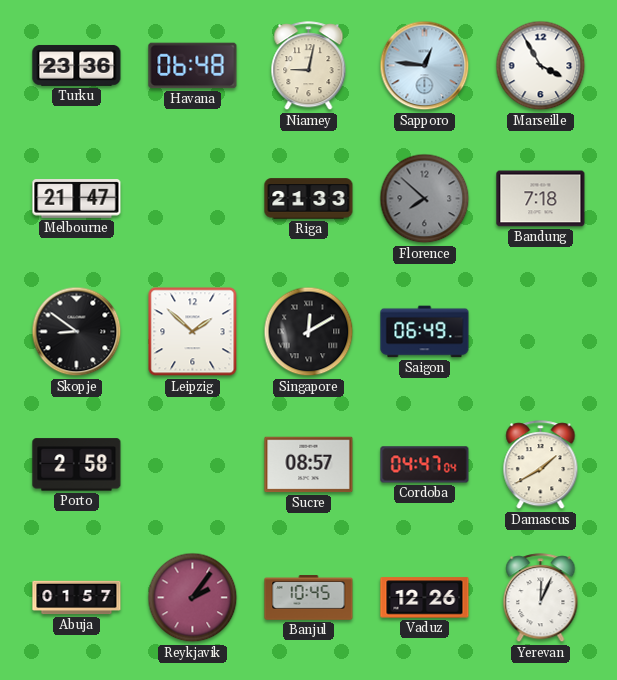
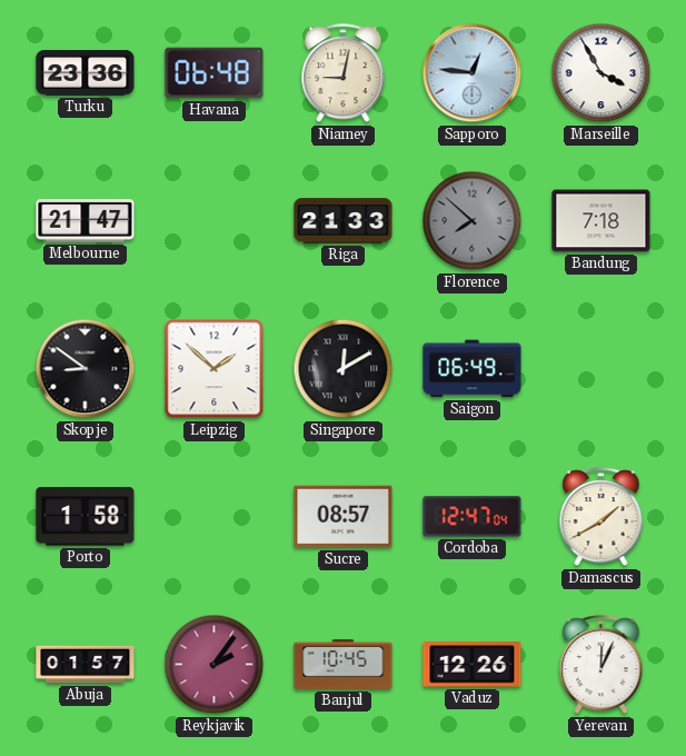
Porto: 2:58 -> 1:58 (86, 517)
Cordoba: 04:47 -> 12:47 (473, 517)
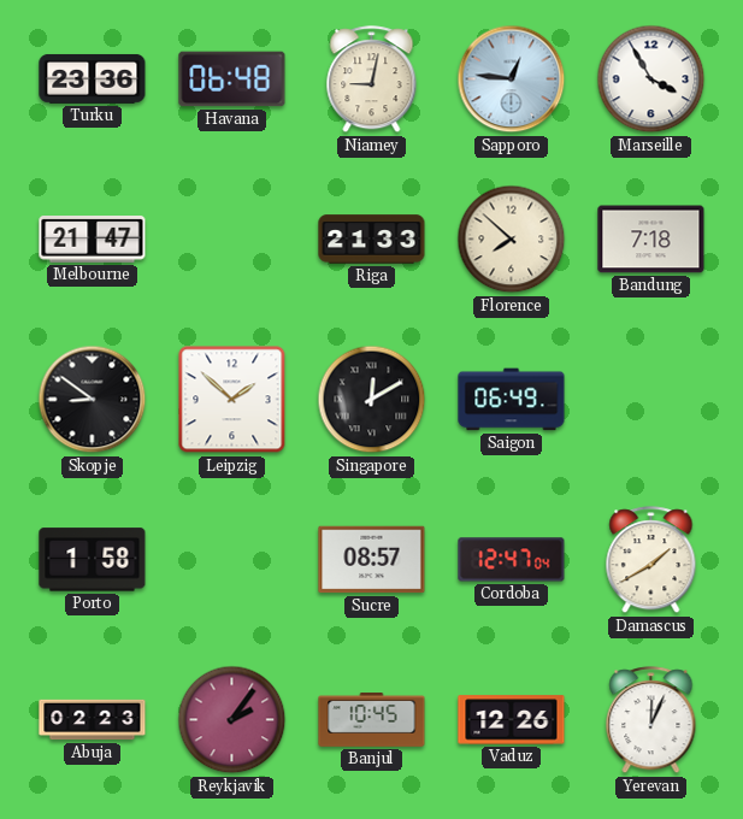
Florence dial: grey -> cream (512, 240)
Abuja: 01:57 -> 02:23 (93, 720)
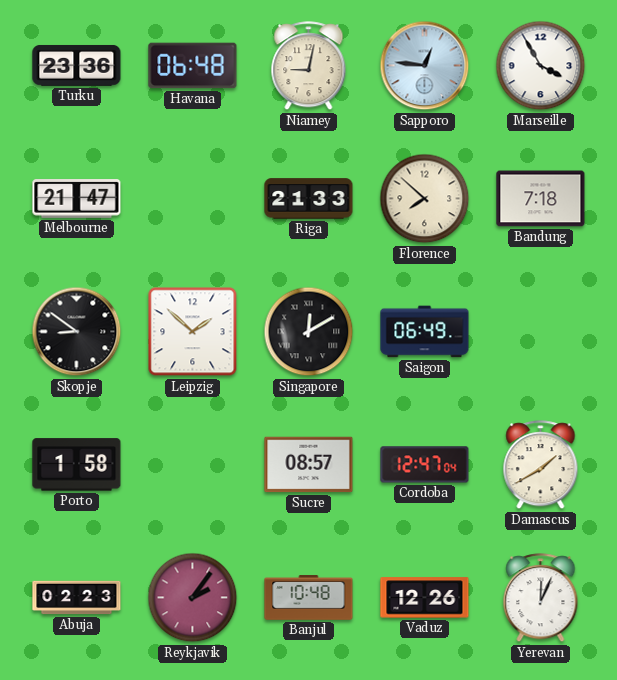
Banjul: 10:45 -> 10:48 (309, 598)
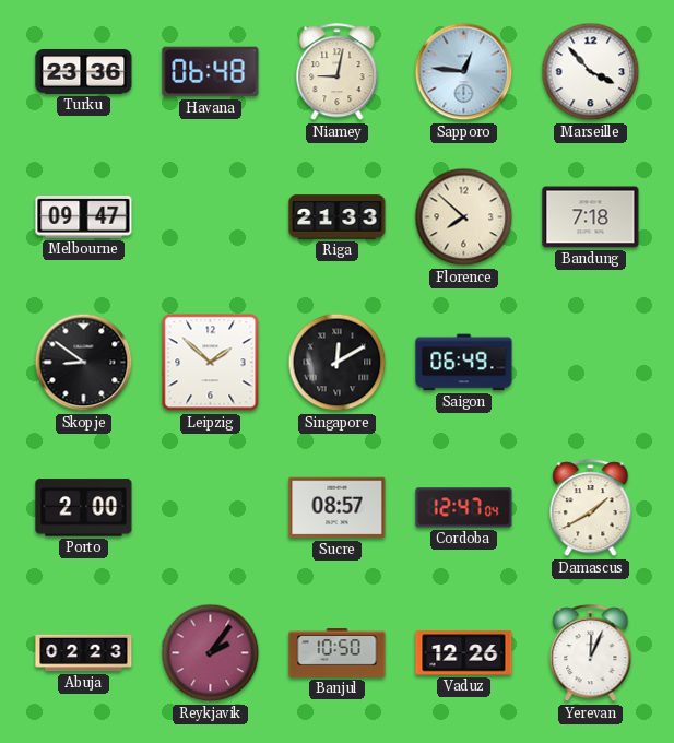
Marseille: 3:55 -> 3:53 (591, 72)
Melbourne: 21:47 -> 09:47 (84, 217)
Porto: 1:58 -> 2:00 (84, 508)
Banjul: 10:48 -> 10:50 (338, 653)
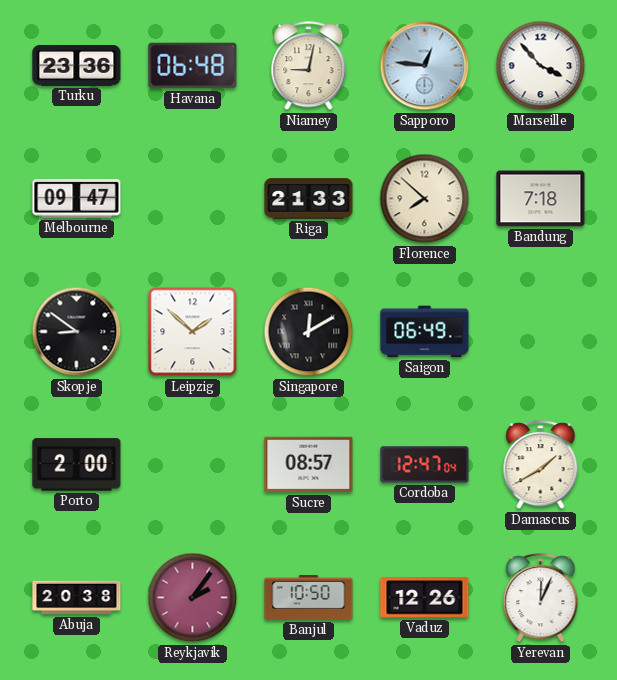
Abuja: 02:23 -> 20:38 (77, 598)
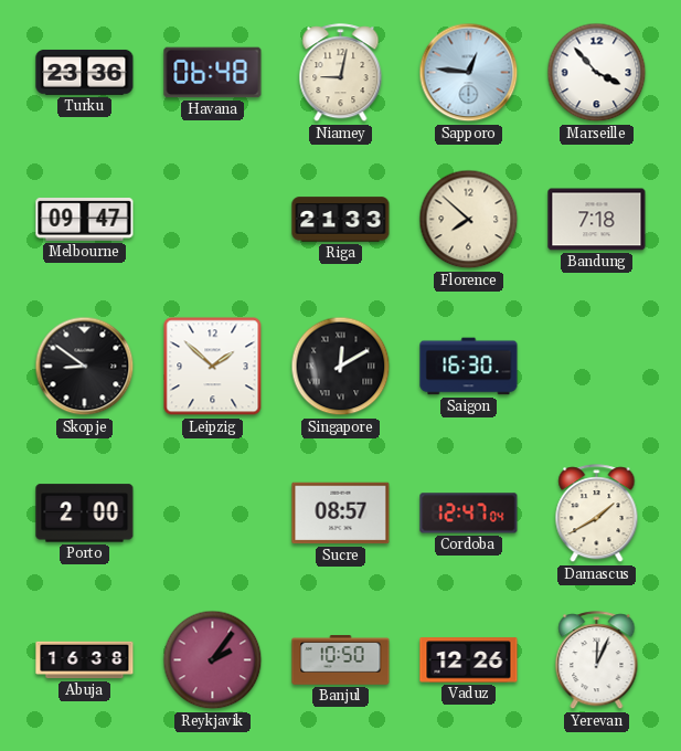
Saigon: 06:49 -> 16:30 (469, 367)
Abuja: 20:38 -> 16:38 (85, 660)
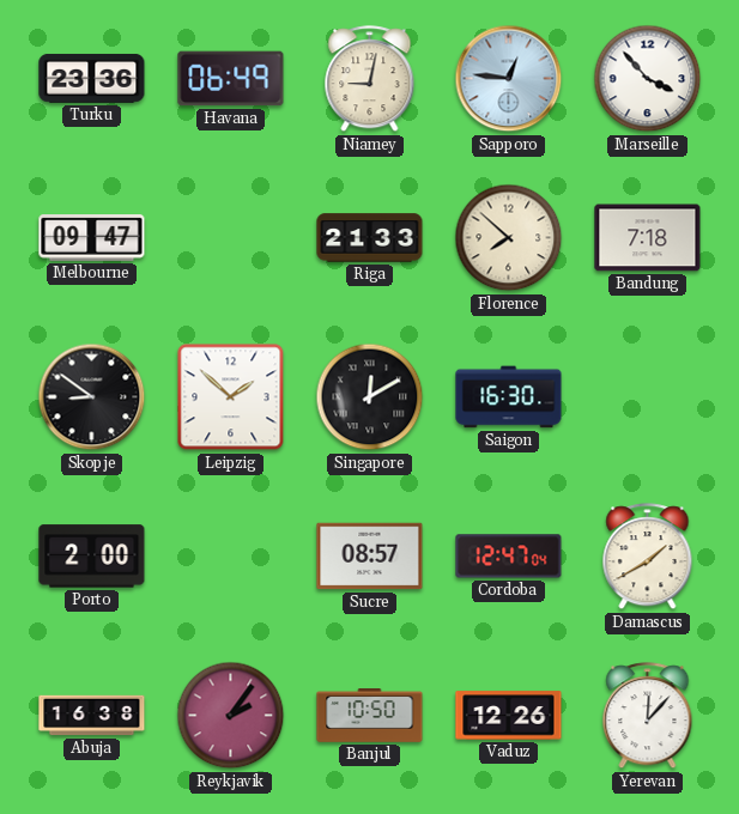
Havana: 06:48 -> 06:49 (231, 79)
Yerevan: 12:04 -> 12:07 (648, 716)
